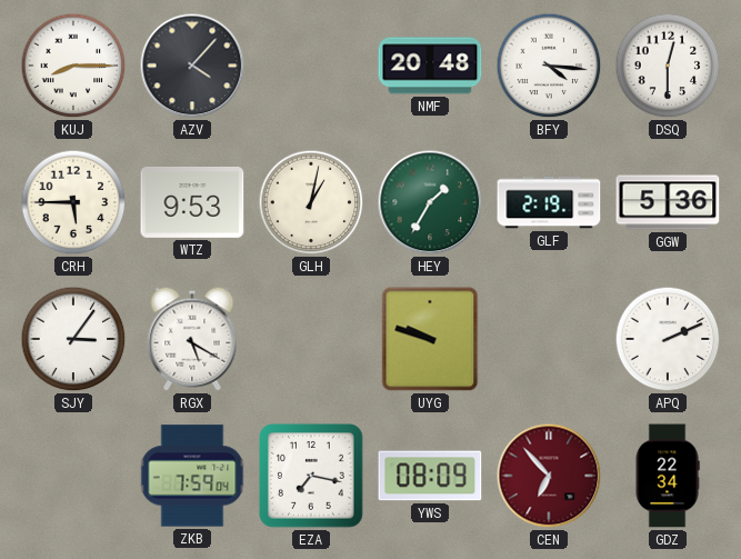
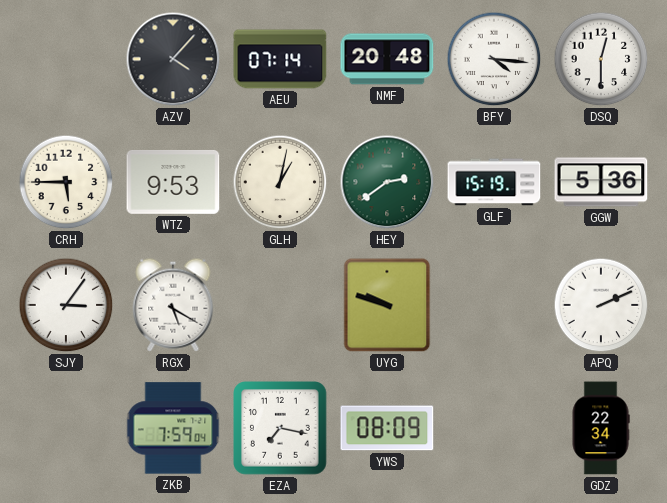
KUJ: 8:15 -> none (73, 66)
AEU: none -> 07:14 (280, 59)
HEY: 1:35 -> 2:39 (387, 182)
GLF: 2:19 -> 15:19 (494, 182)
CEN: 6:53 -> none (549, 476)
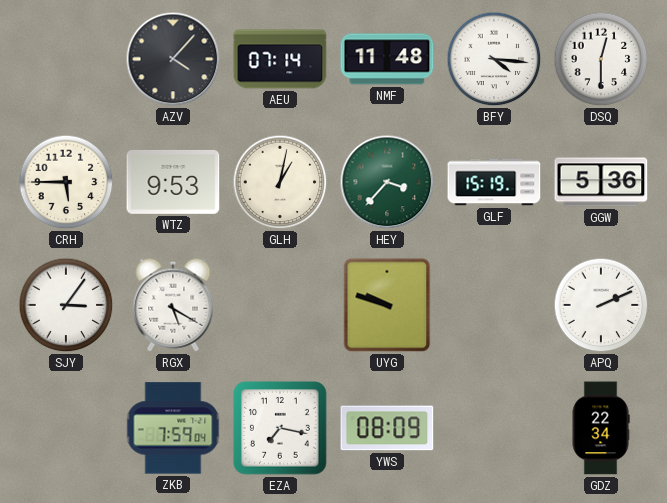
NMF: 20:48 -> 11:48 (387, 59)
HEY: 2:39 -> 3:37 (387, 182)
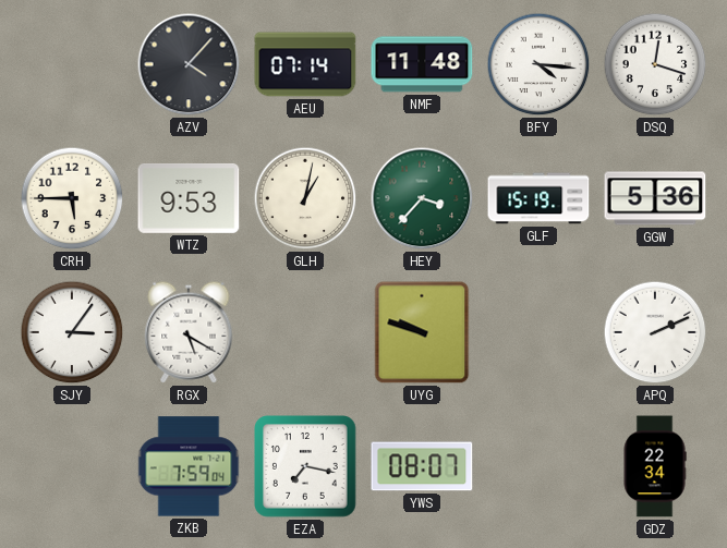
DSQ: 12:30 -> 12:18 (655, 64)
YWS: 08:09 -> 08:07 (422, 466)
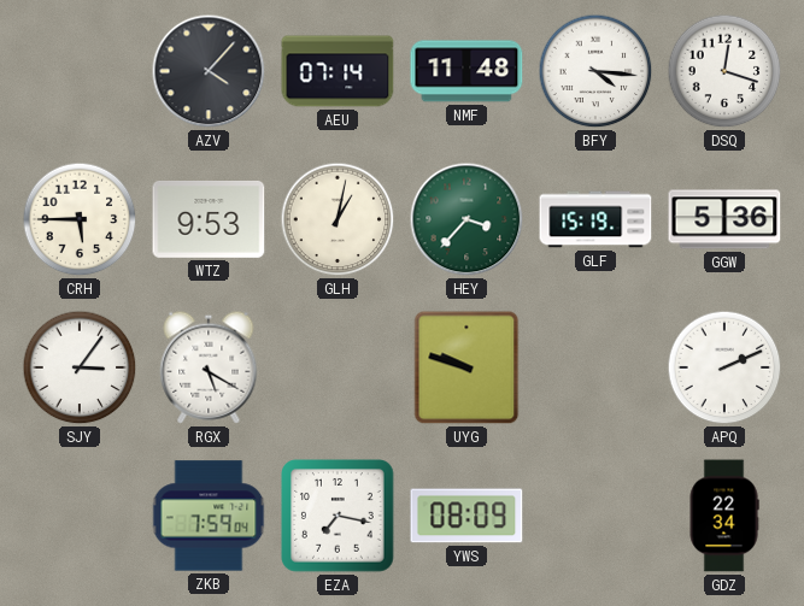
YWS: 08:07 -> 08:09 (466, 516)
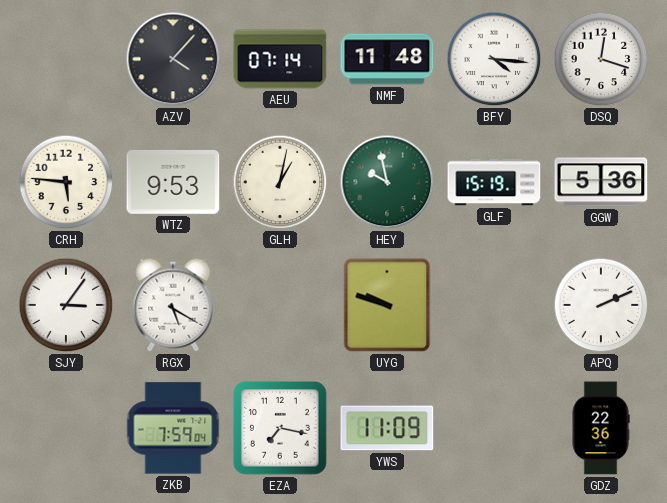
CRH: 5:45 -> 5:46 (66, 182)
HEY: 3:37 -> 9:58 (387, 182)
YWS: 08:09 -> 11:09 (387, 428)
GDZ: 22:34 -> 22:36 (601, 428)
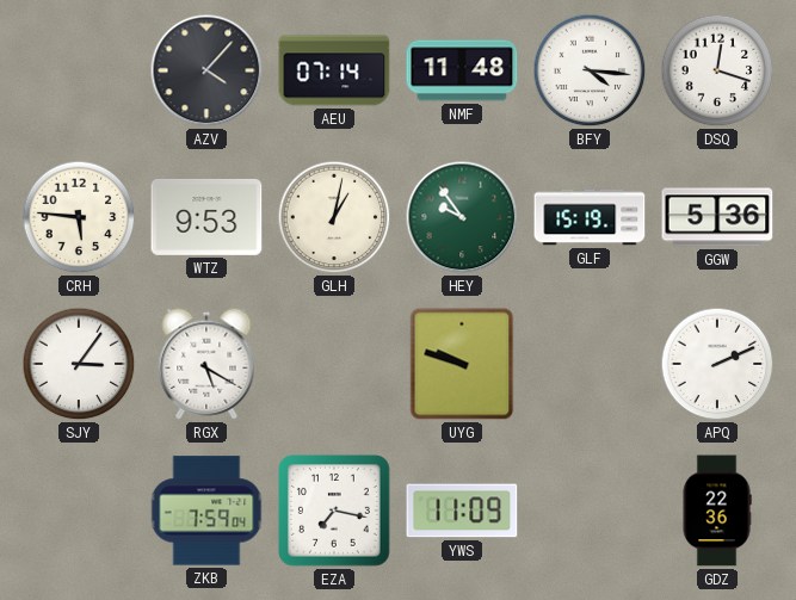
HEY: 9:58 -> 9:54 (462, 217)
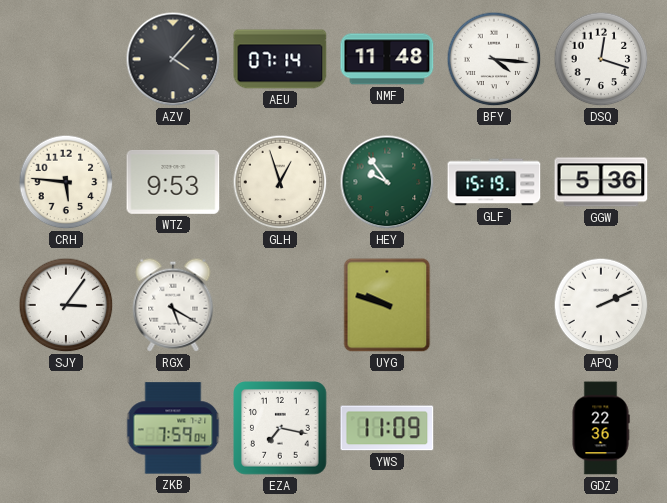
GLH: 1:02 -> 12:57 (280, 182)
